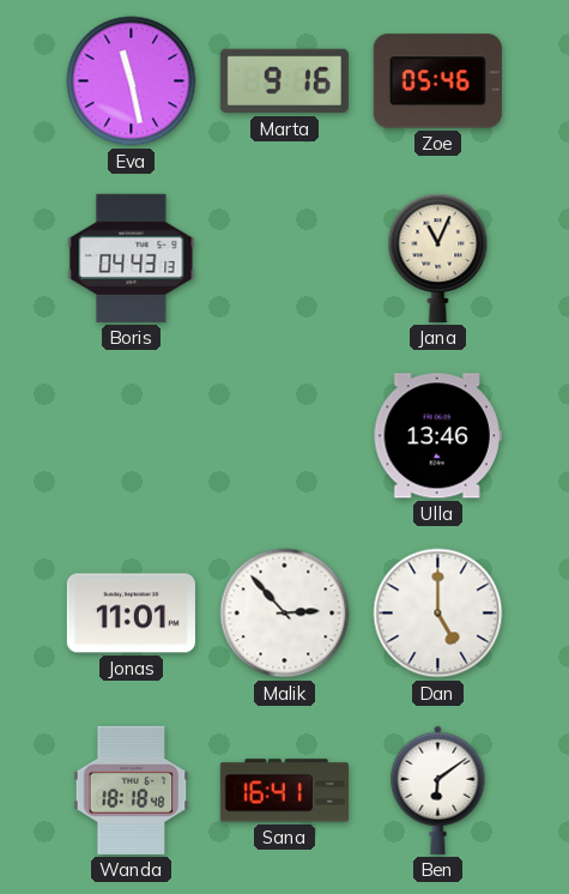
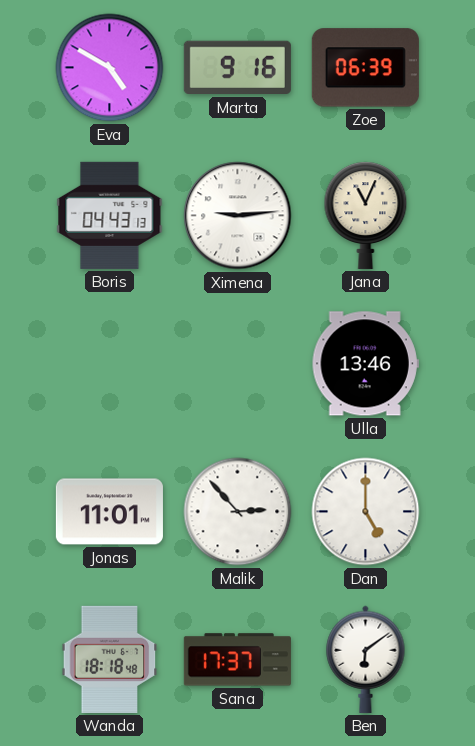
Eva: 11:28 -> 4:50 (110, 68)
Zoe: 05:46 -> 06:39 (365, 68)
Ximena: none -> 9:14 (238, 216)
Sana: 16:41 -> 17:37 (237, 660)
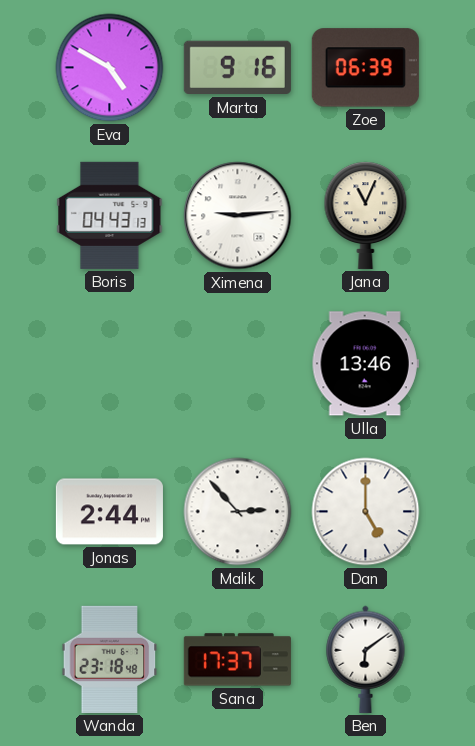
Jonas: 11:01 -> 2:44 (109, 512)
Wanda: 18:18 -> 23:18 (110, 659)
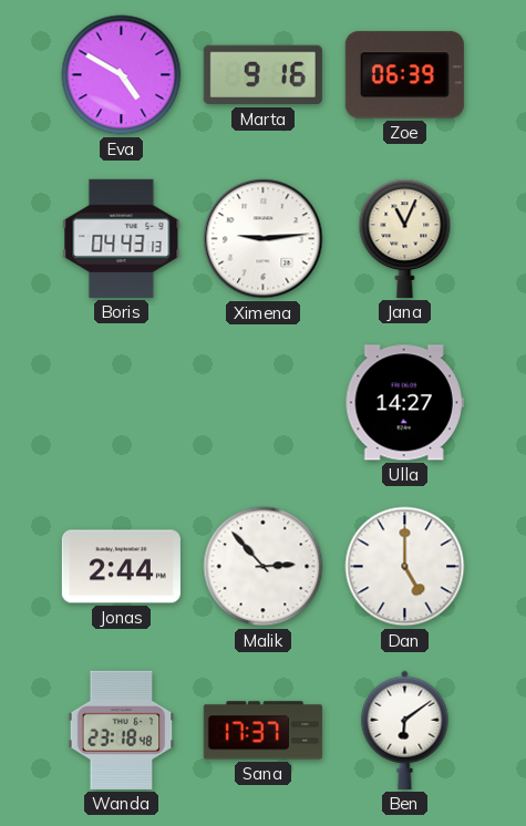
Ulla: 13:46 -> 14:27 (404, 403)
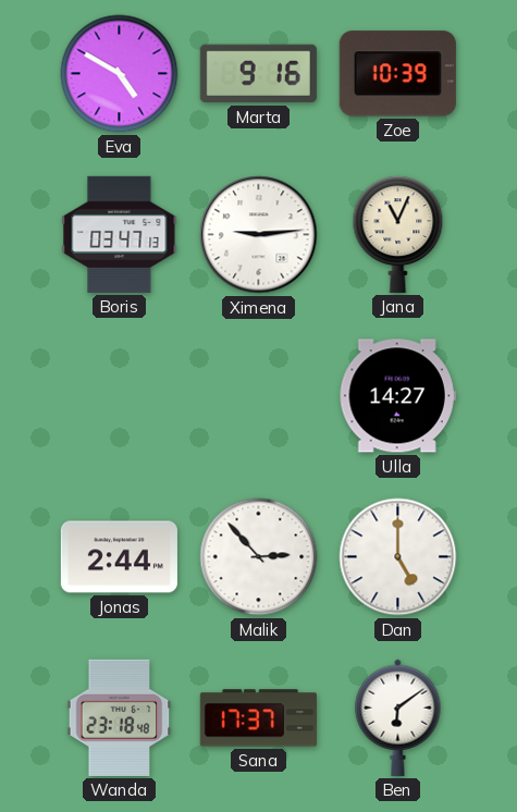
Zoe: 06:39 -> 10:39 (397, 74)
Boris: 04:43 -> 03:47 (120, 234)
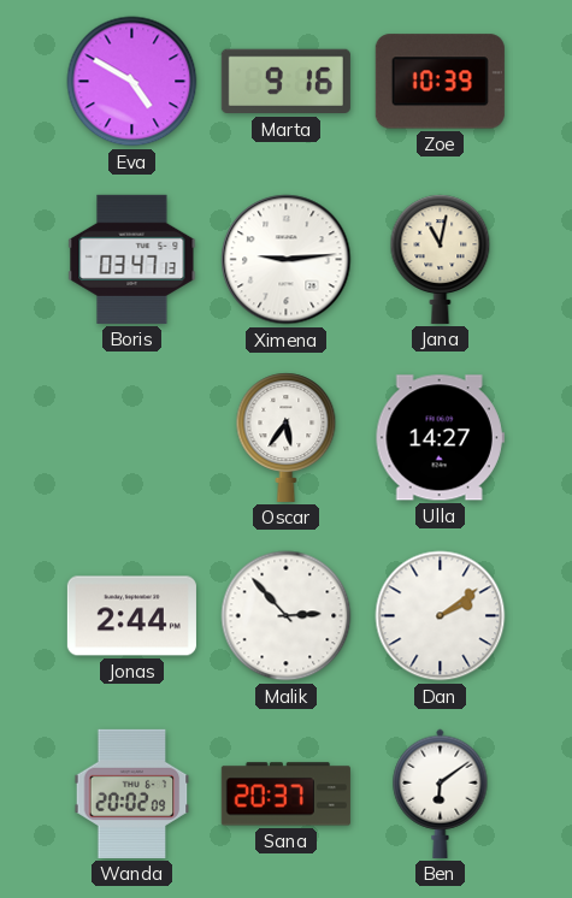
Jana: 11:04 -> 11:02 (441, 259)
Oscar: none -> 5:36 (287, 437)
Dan: 5:00 -> 2:09 (441, 616)
Wanda: 23:18 -> 20:02 (132, 793)
Sana: 17:37 -> 20:37 (285, 794)
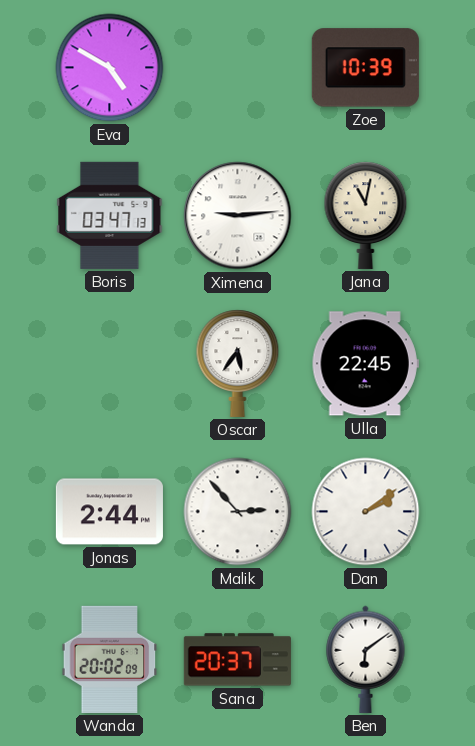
Marta: 9:16 -> none (285, 82)
Ulla: 14:27 -> 22:45 (365, 364)
